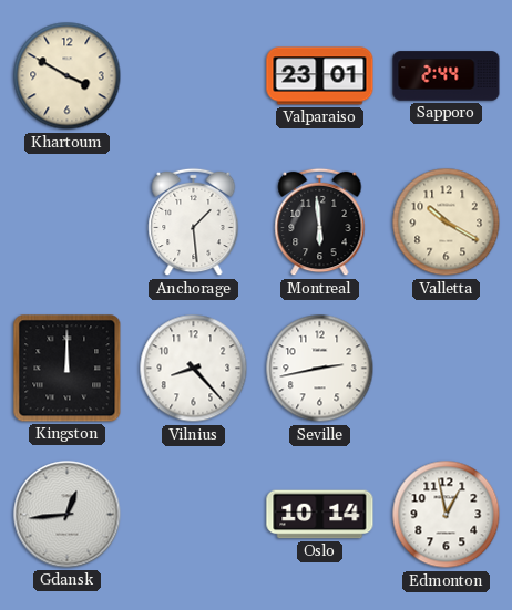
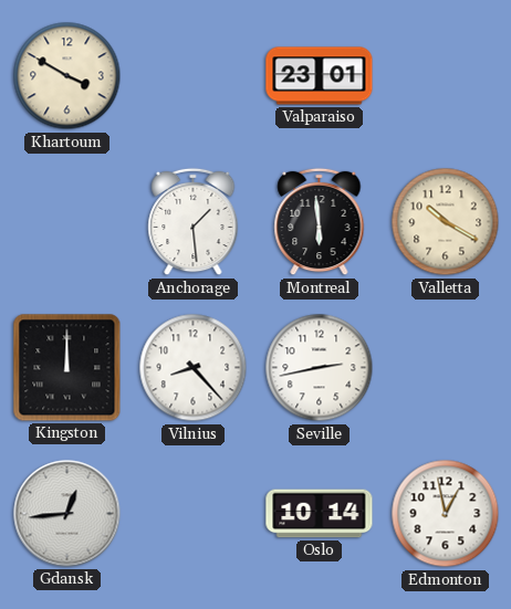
Sapporo: 2:44 -> none (447, 76)
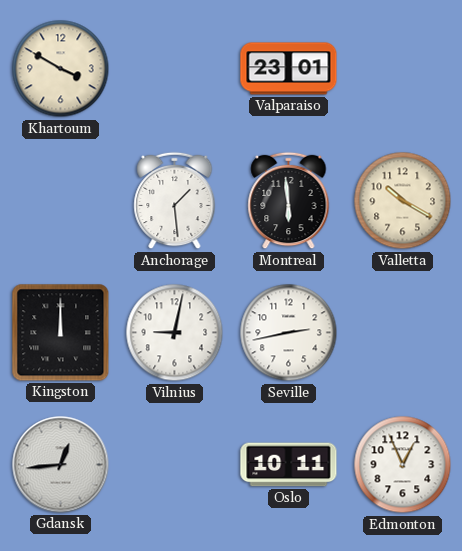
Vilnius: 8:23 -> 9:02 (175, 333)
Oslo: 10:14 -> 10:11 (289, 465)
Edmonton: 12:58 -> 12:56 (403, 465)
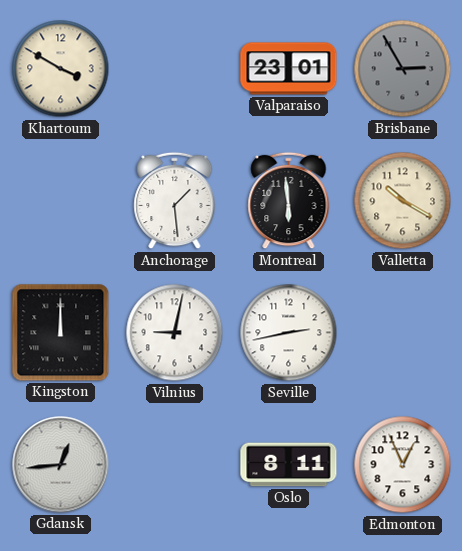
Brisbane: none -> 2:55 (403, 69)
Oslo: 10:11 -> 8:11 (289, 465)
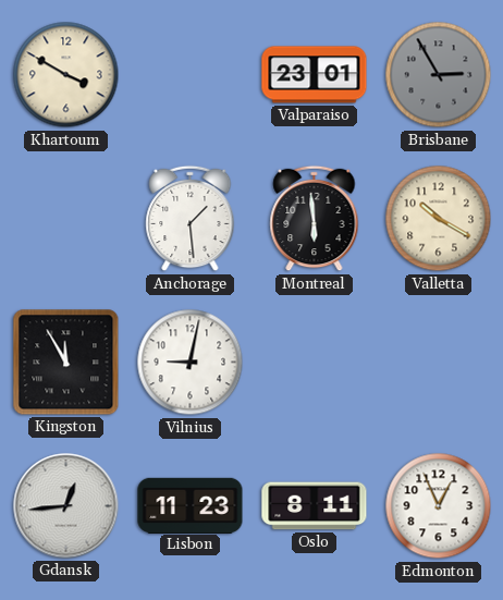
Kingston: 12:00 -> 11:55 (66, 363)
Seville: 2:43 -> none (289, 333)
Lisbon: none -> 11:23 (191, 505)
